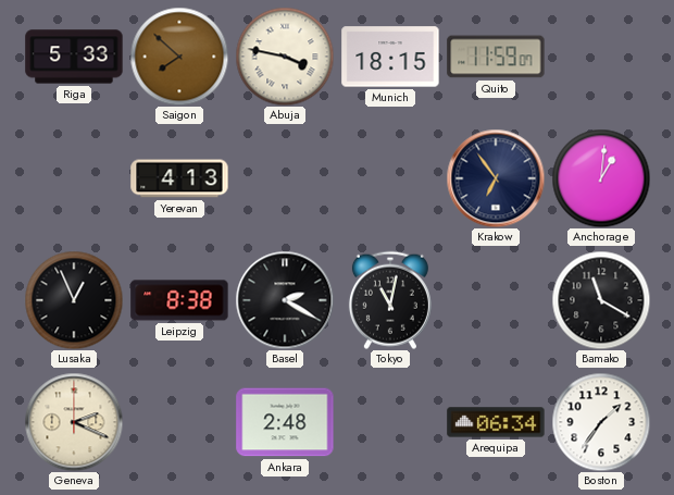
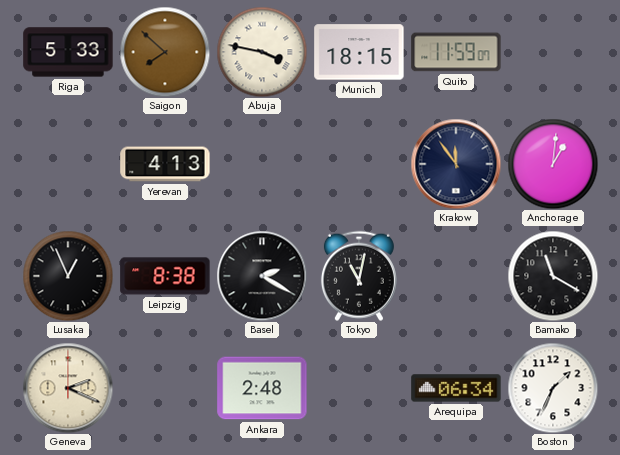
Krakow: 6:54 -> 11:54 (456, 164)
Boston: 1:36 -> 1:34 (553, 388)
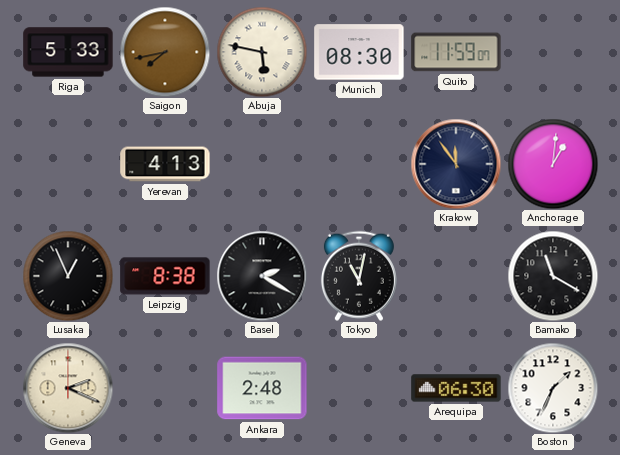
Saigon: 7:52 -> 7:43 (165, 52)
Abuja: 3:47 -> 5:47 (262, 52)
Munich: 18:15 -> 08:30 (359, 52)
Arequipa: 06:34 -> 06:30 (456, 388)
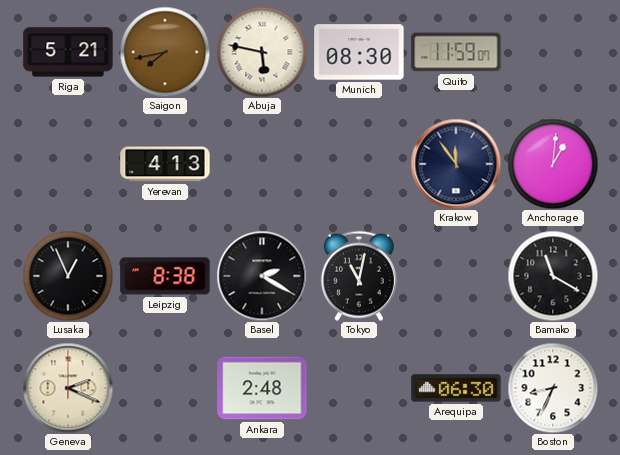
Riga: 5:33 -> 5:21 (68, 52)
Boston: 1:34 -> 8:34 (553, 388)
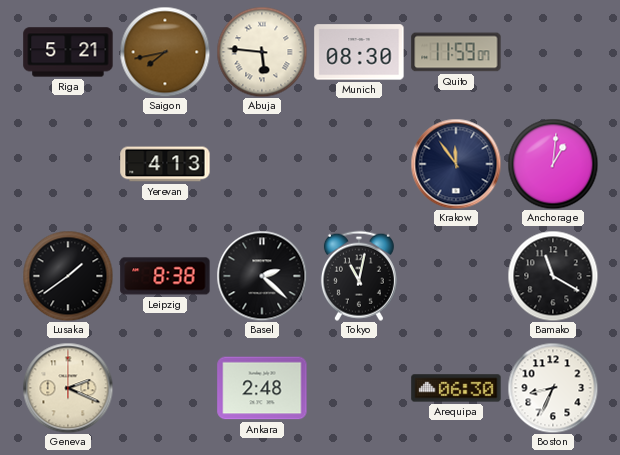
Abuja: 5:47 -> 5:46 (262, 52)
Lusaka: 12:56 -> 1:39 (68, 276)
Basel: 2:20 -> 2:22 (262, 276)
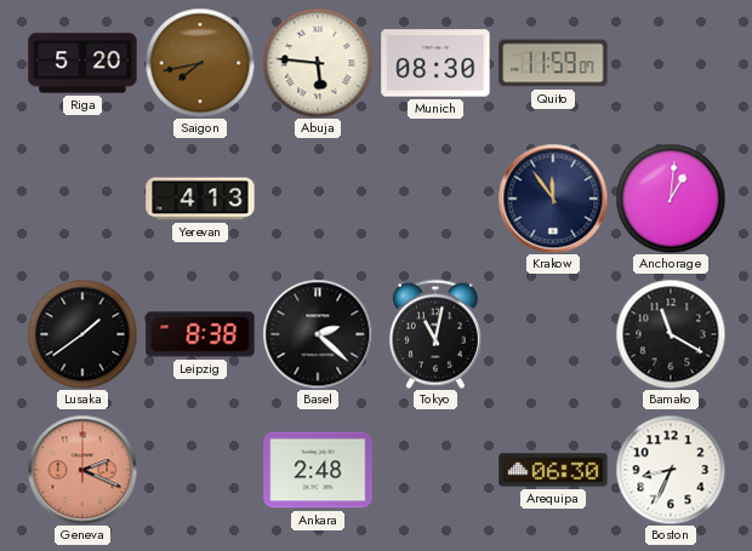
Riga: 5:21 -> 5:20 (82, 63)
Geneva dial: cream -> salmon (82, 470)
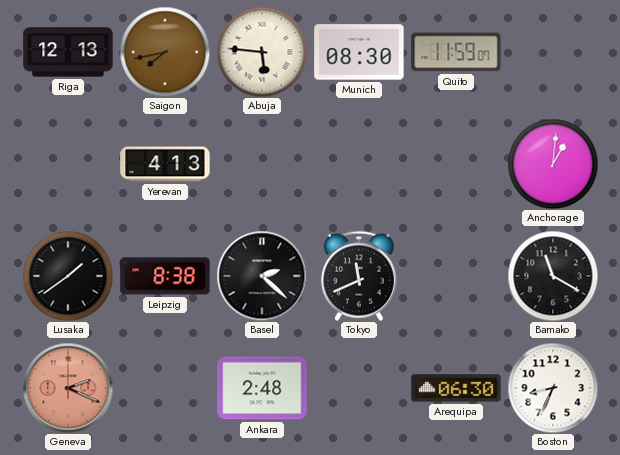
Riga: 5:20 -> 12:13 (68, 52)
Krakow: 11:54 -> none (553, 199)
Tokyo: 11:02 -> 11:41 (359, 276)
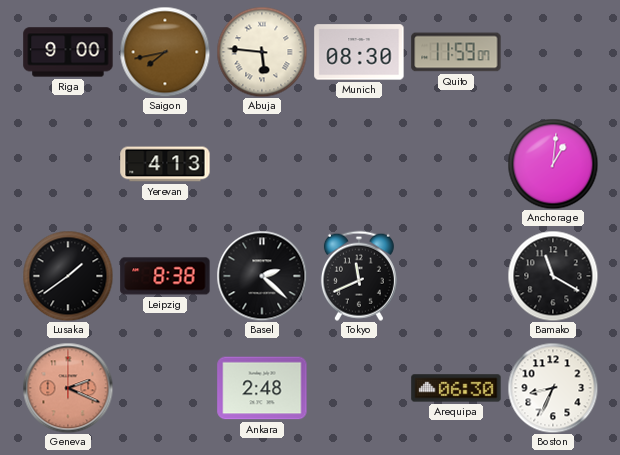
Riga: 12:13 -> 9:00 (68, 52)
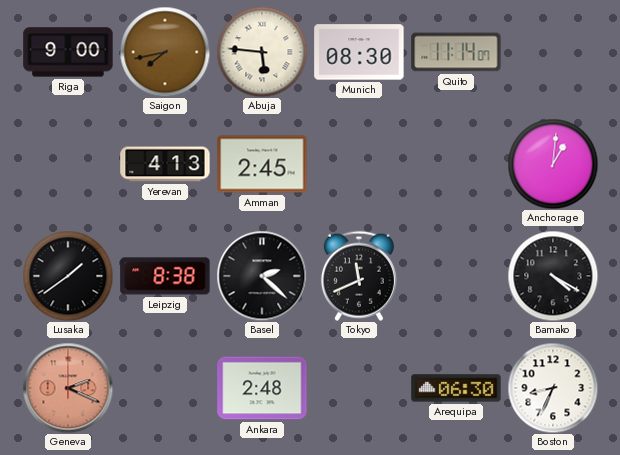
Quito: 11:59 -> 11:14 (456, 52)
Amman: none -> 2:45 (262, 164)
Bamako: 11:20 -> 4:20 (553, 276)
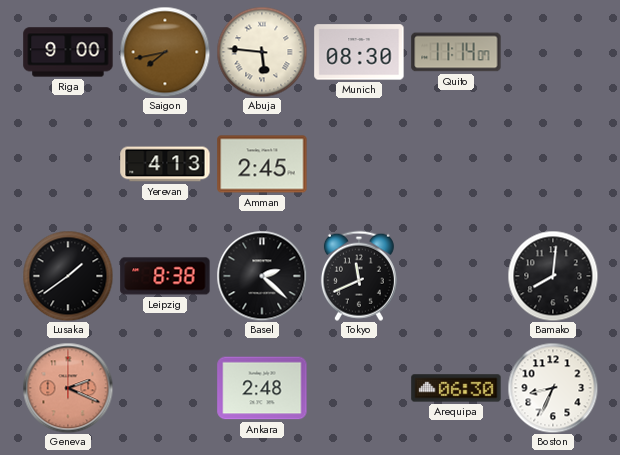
Anchorage: 1:01 -> none (553, 164)
Bamako: 4:20 -> 8:01 (553, 276)
